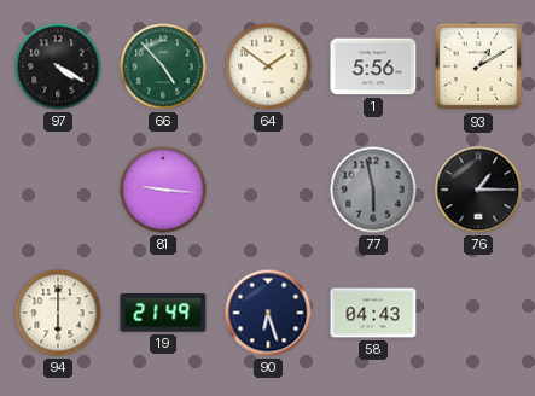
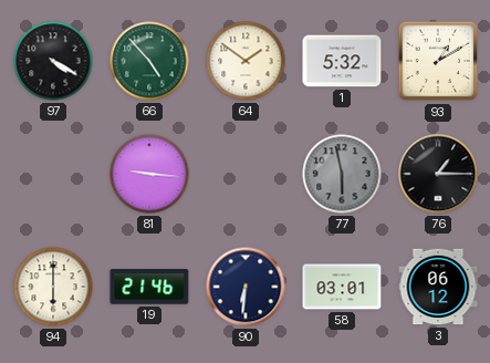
1: 5:56 -> 5:32 (342, 61)
19: 21:49 -> 21:46 (149, 287)
90: 6:27 -> 6:31 (246, 287)
58: 04:43 -> 03:01 (342, 287)
3: none -> 06:12 (438, 287)
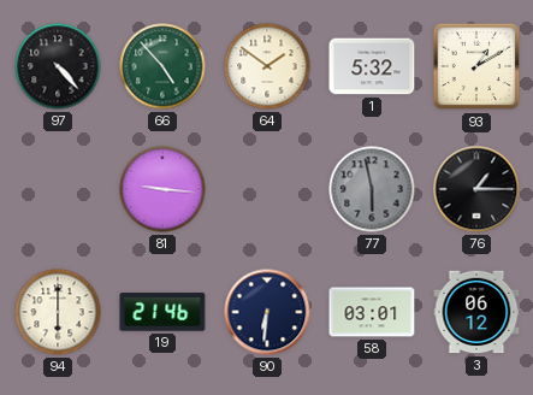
97: 4:20 -> 4:23 (58, 66)
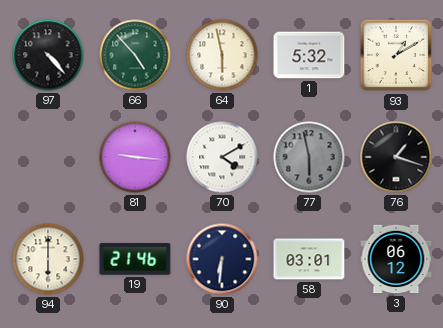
64: 1:51 -> 5:58 (222, 55)
70: none -> 4:10 (222, 157)
76: 1:15 -> 1:18 (396, 157)
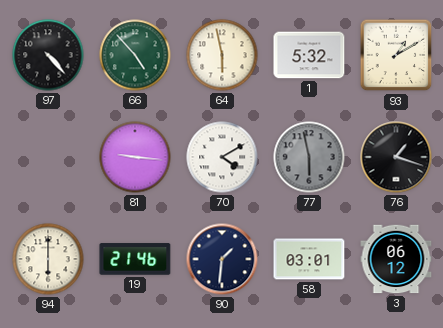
90: 6:31 -> 1:31 (222, 259)
